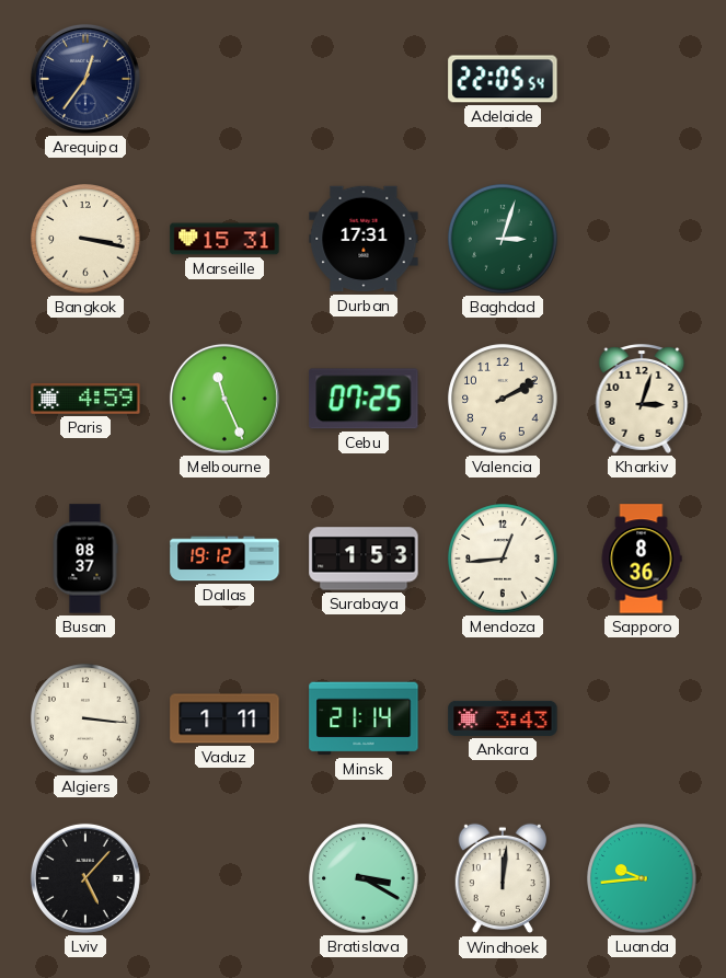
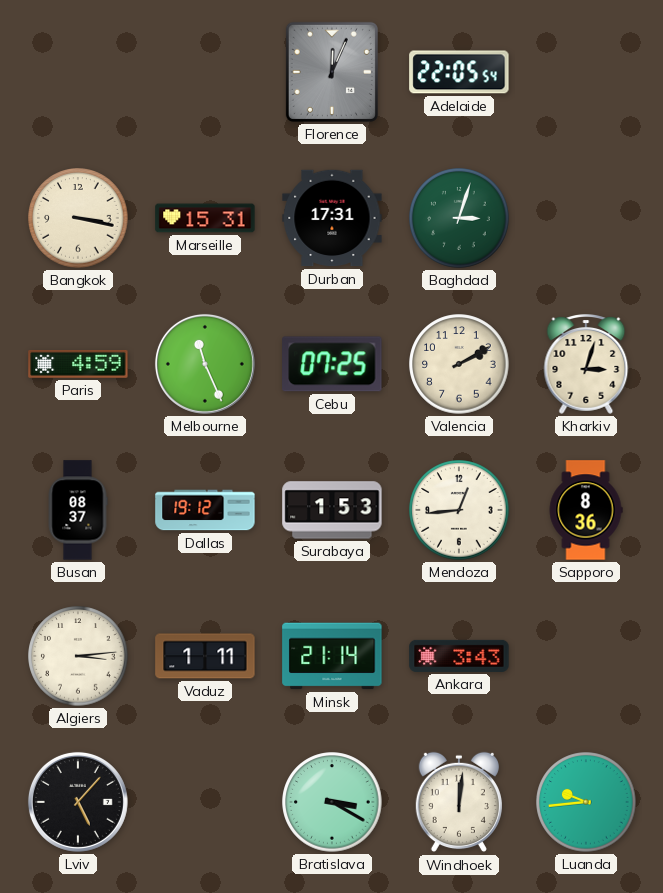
Arequipa: 12:36 -> none (85, 79)
Florence: none -> 12:04 (332, 72)
Algiers: 3:16 -> 3:14 (78, 656)
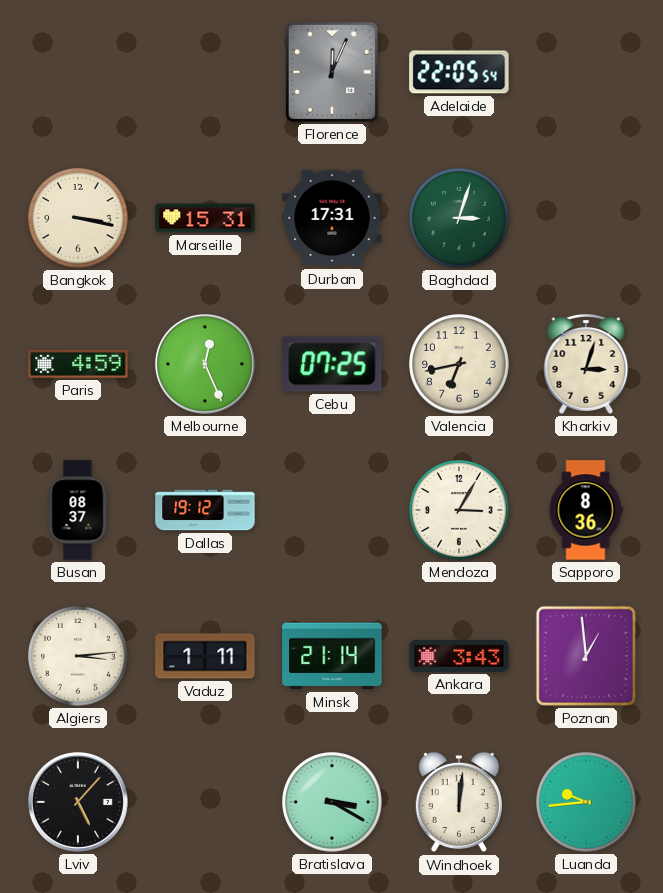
Melbourne: 11:26 -> 12:26 (205, 364)
Valencia: 2:10 -> 6:43 (459, 364)
Surabaya: 1:53 -> none (332, 510)
Mendoza: 12:44 -> 3:05 (459, 510)
Poznan: none -> 12:59 (586, 656)
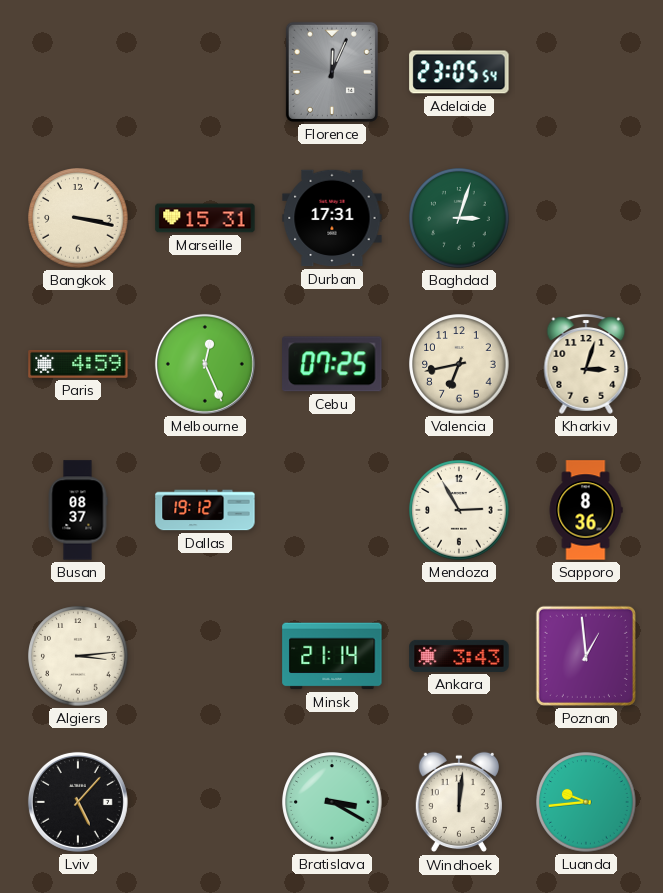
Adelaide: 22:05 -> 23:05 (459, 72)
Mendoza: 3:05 -> 2:55 (459, 510)
Vaduz: 1:11 -> none (205, 656)
